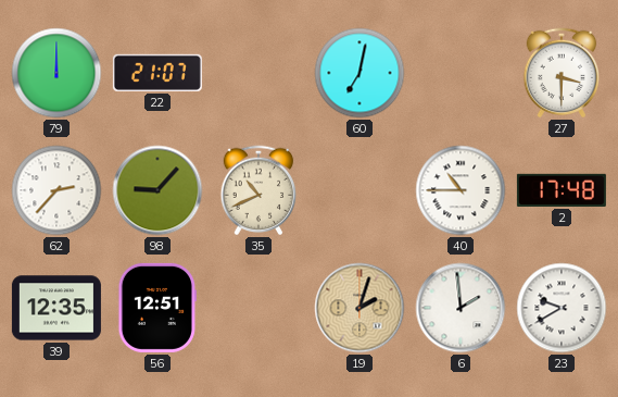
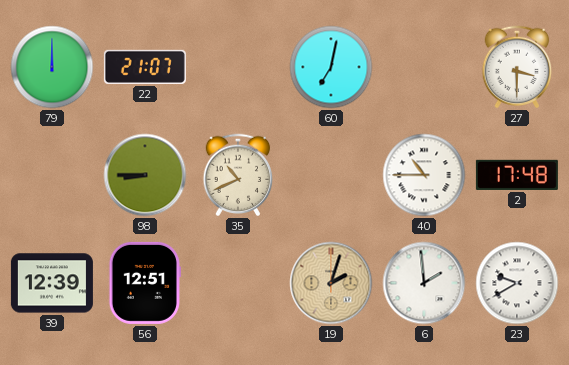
62: 2:37 -> none (56, 190)
98: 9:07 -> 8:45 (145, 175)
39: 12:35 -> 12:39 (52, 283)
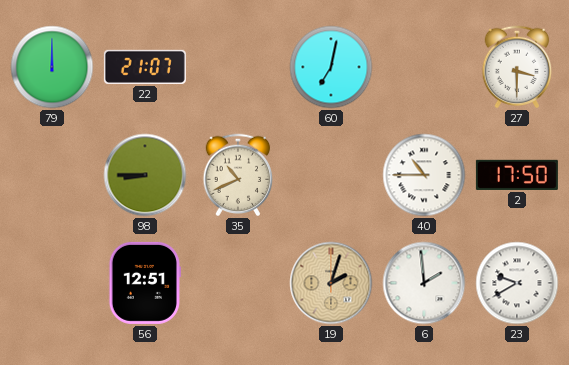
2: 17:48 -> 17:50 (517, 175)
39: 12:39 -> none (52, 283)
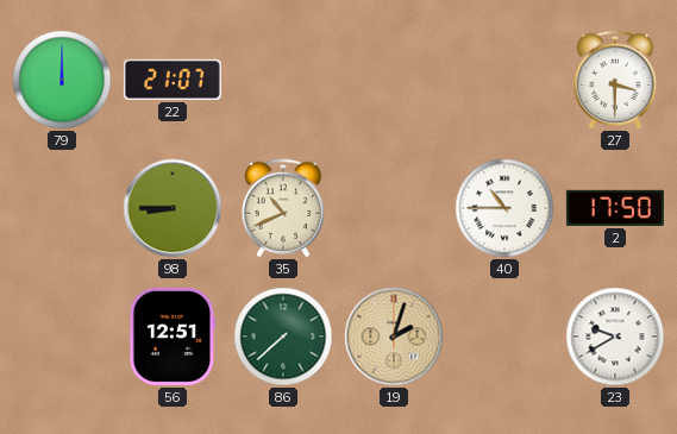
60: 7:02 -> none (331, 67)
86: none -> 7:38 (283, 336)
6: 1:59 -> none (424, 283)
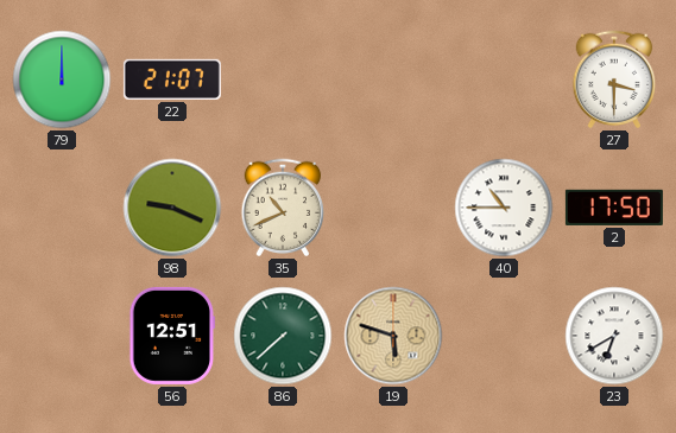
98: 8:45 -> 9:19 (172, 208)
19: 2:03 -> 5:48 (393, 336)
23: 9:40 -> 6:40 (614, 336)
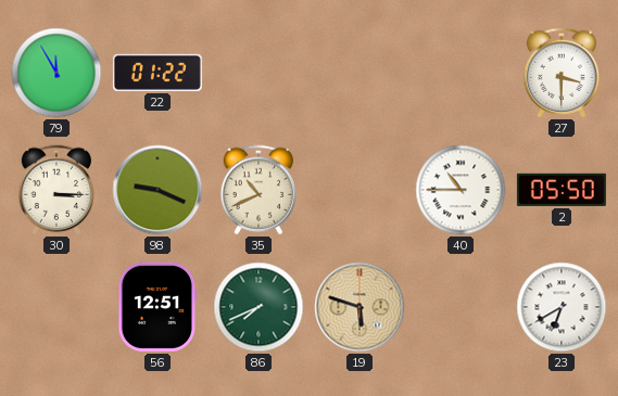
79: 12:00 -> 11:55 (56, 73)
22: 21:07 -> 01:22 (157, 73)
30: none -> 3:15 (56, 190)
2: 17:50 -> 05:50 (562, 190)
86: 7:38 -> 7:41 (258, 307)
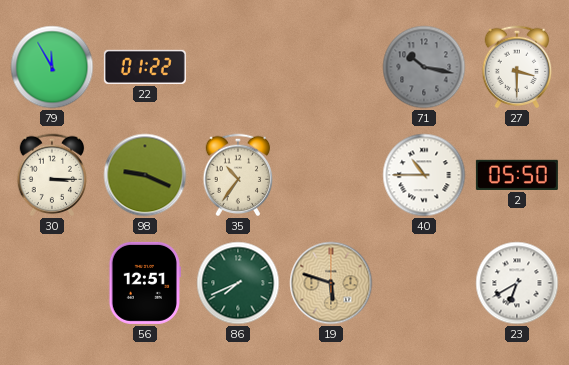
71: none -> 10:17 (424, 67)
35: 10:41 -> 10:36 (238, 175)
